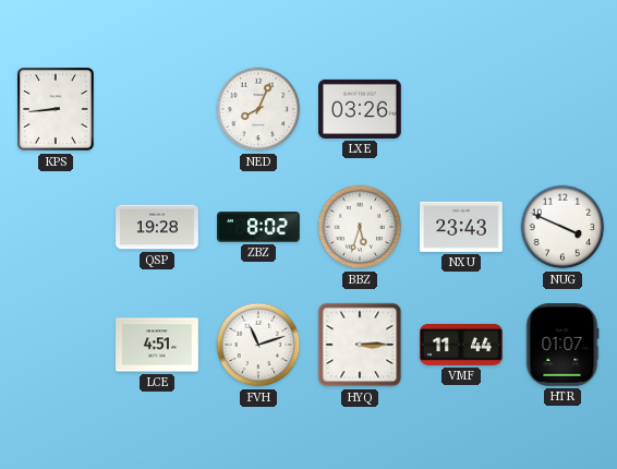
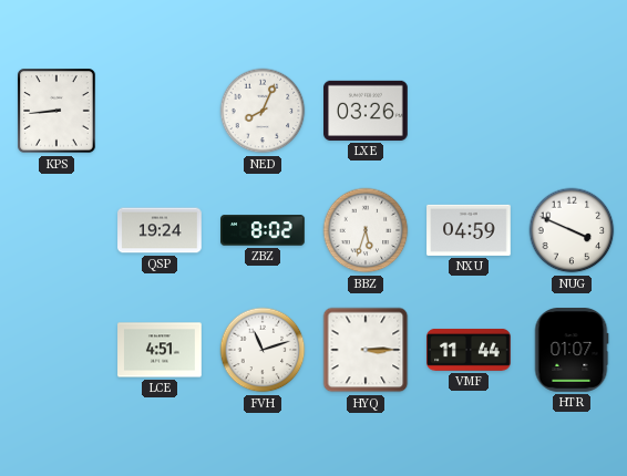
QSP: 19:28 -> 19:24 (160, 230)
NXU: 23:43 -> 04:59 (469, 230)
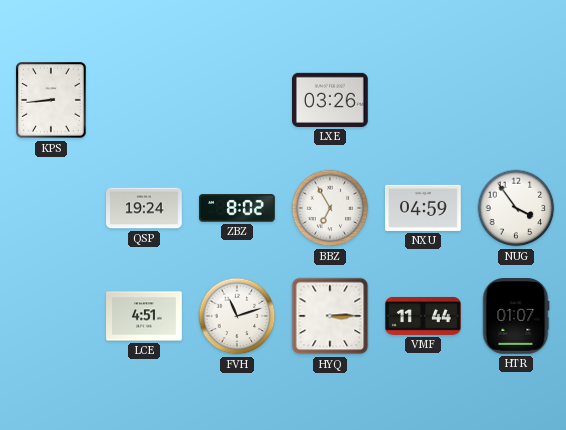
NED: 8:04 -> none (263, 111)
BBZ: 5:33 -> 6:55 (330, 208)
NUG: 3:49 -> 3:54 (516, 208)
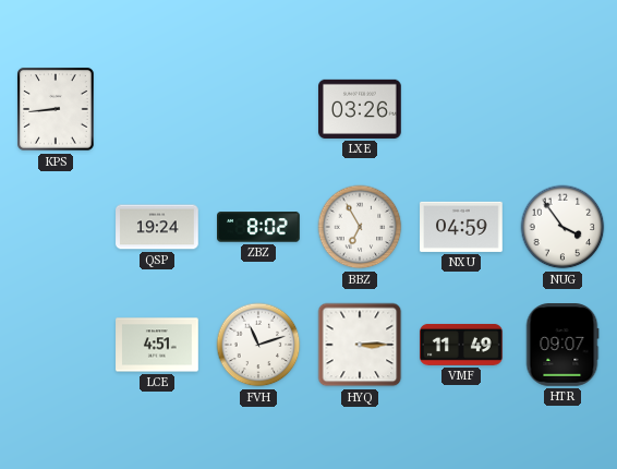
VMF: 11:44 -> 11:49 (461, 345)
HTR: 01:07 -> 09:07 (562, 345)
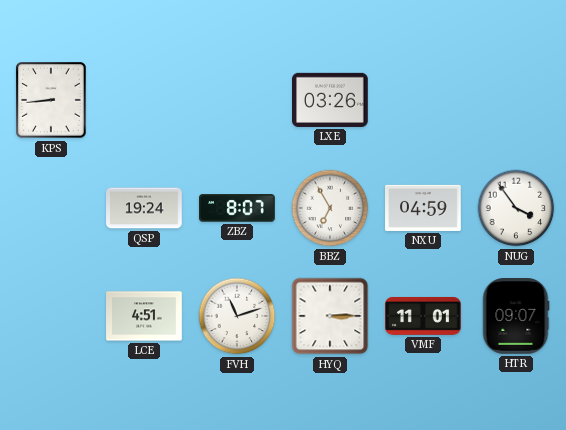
ZBZ: 8:02 -> 8:07 (237, 208)
VMF: 11:49 -> 11:01 (423, 316)
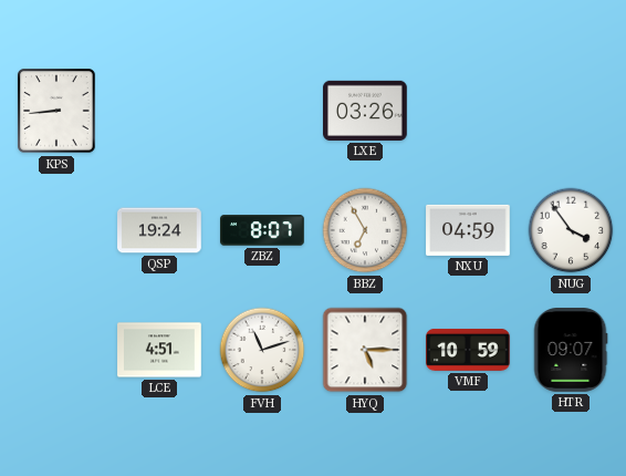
HYQ: 3:15 -> 5:15 (365, 350)
VMF: 11:01 -> 10:59 (468, 350)
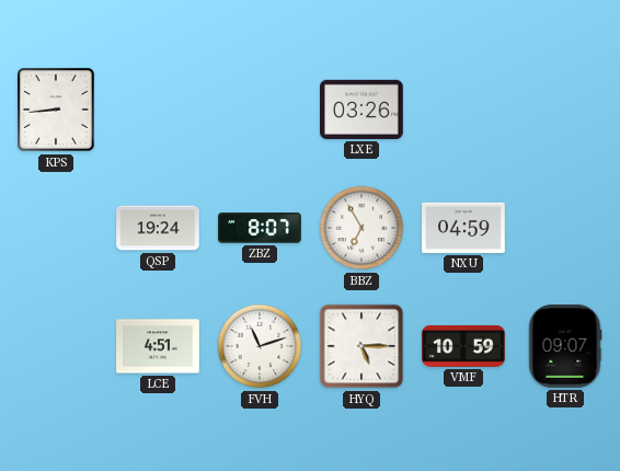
NUG: 3:54 -> none (571, 230)
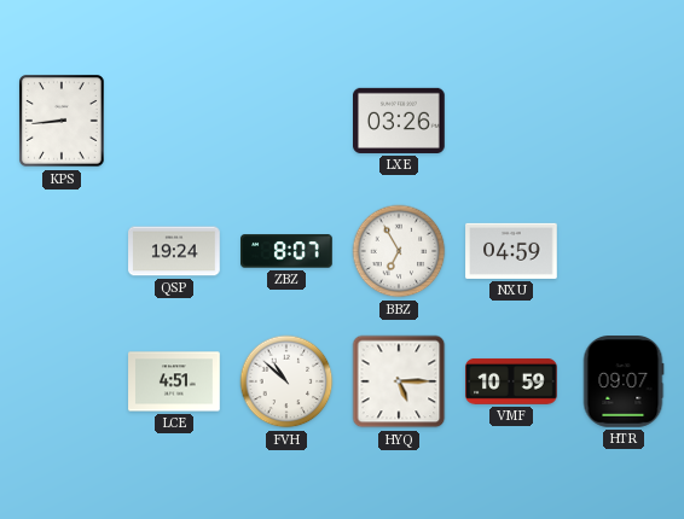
FVH: 11:12 -> 10:52 (286, 381)
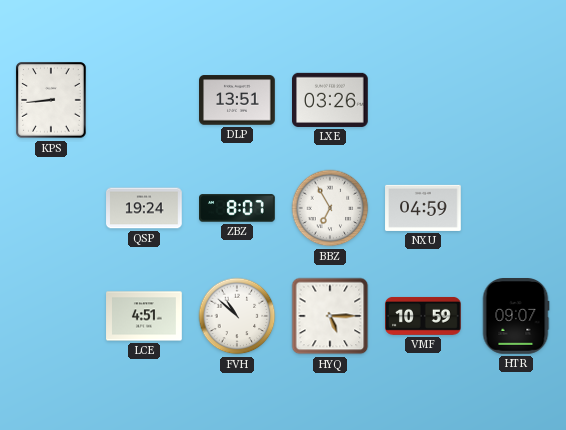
DLP: none -> 13:51 (237, 100)
